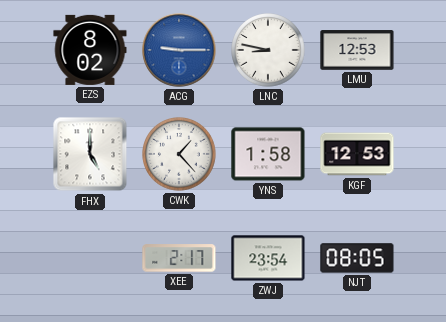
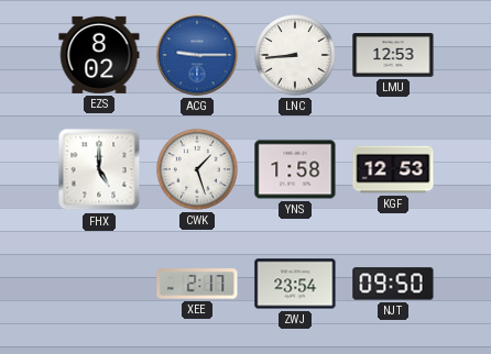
LNC: 8:47 -> 8:44 (295, 55)
CWK: 1:23 -> 1:27 (197, 169)
NJT: 08:05 -> 09:50 (393, 284)
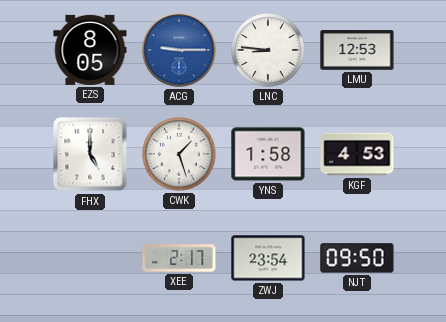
EZS: 8:02 -> 8:05 (90, 50)
LNC: 8:44 -> 8:46 (268, 50)
KGF: 12:53 -> 4:53 (357, 154)
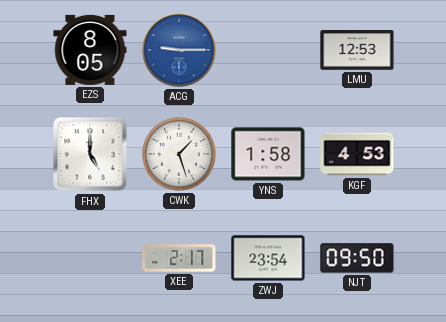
LNC: 8:46 -> none (268, 50)
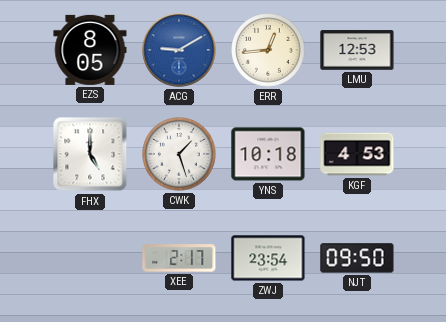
ACG: 9:15 -> 9:10 (179, 50)
ERR: none -> 12:44 (268, 50)
YNS: 1:58 -> 10:18 (268, 154)
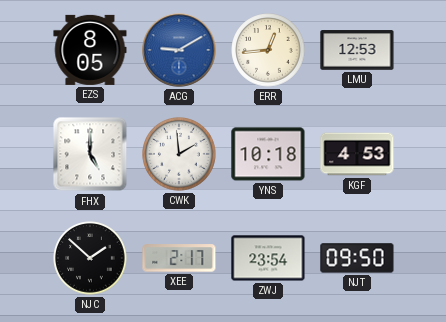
CWK: 1:27 -> 1:59 (179, 154)
NJC: none -> 1:52 (90, 258)
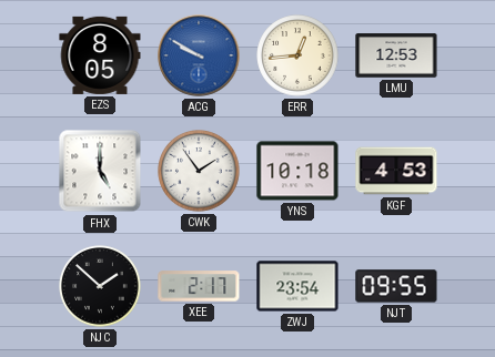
ACG: 9:10 -> 9:50 (199, 55)
CWK: 1:59 -> 1:54 (199, 171)
NJT: 09:50 -> 09:55 (396, 286)
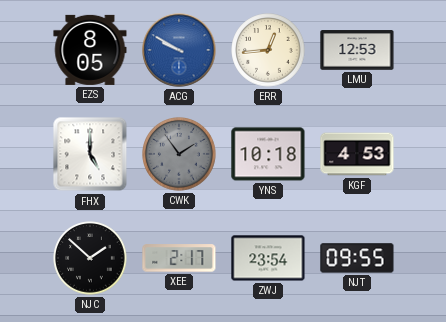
CWK dial: white -> grey (179, 154)
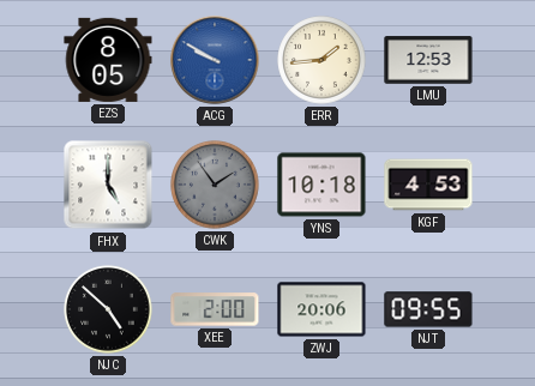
ERR: 12:44 -> 1:44 (321, 60)
NJC: 1:52 -> 4:52 (108, 309)
XEE: 2:17 -> 2:00 (215, 309)
ZWJ: 23:54 -> 20:06 (321, 309)
